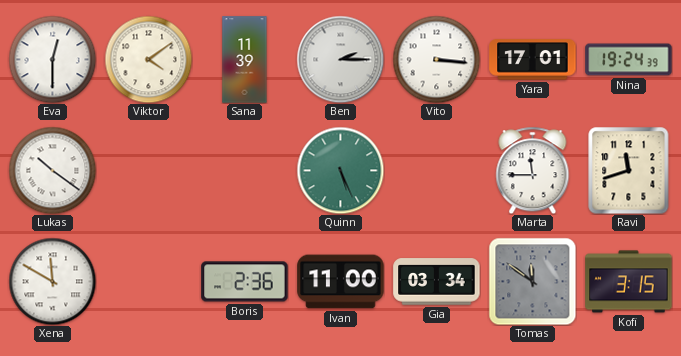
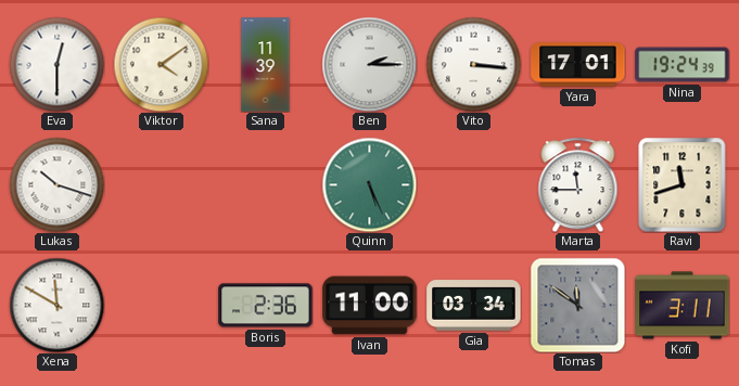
Lukas: 10:21 -> 10:18 (56, 184)
Kofi: 3:15 -> 3:11 (683, 306)
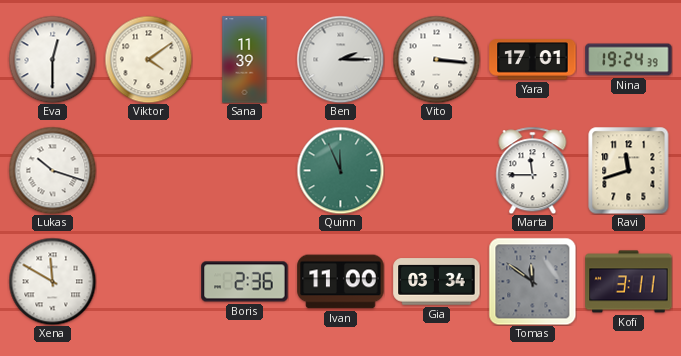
Quinn: 5:26 -> 11:56 (340, 170)
